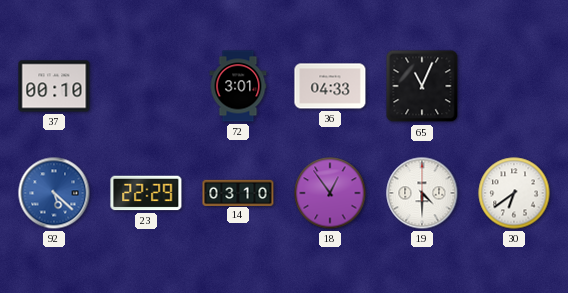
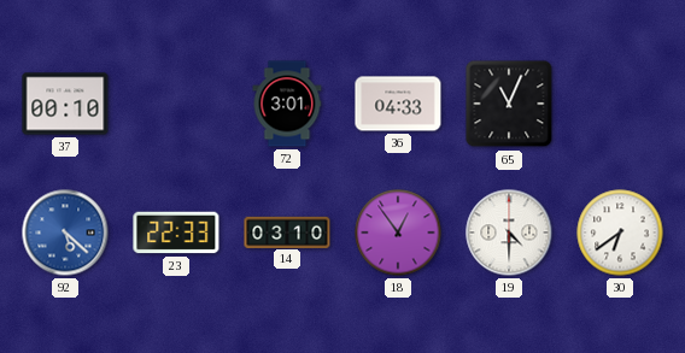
23: 22:29 -> 22:33 (176, 233)
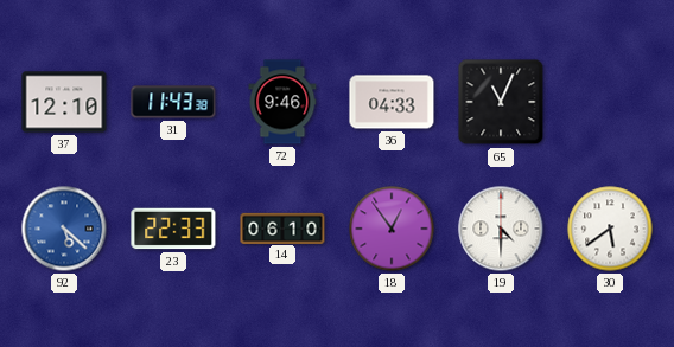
37: 00:10 -> 12:10 (64, 102)
31: none -> 11:43 (173, 102)
72: 3:01 -> 9:46 (282, 102)
14: 03:10 -> 06:10 (282, 227)
30: 6:39 -> 5:39 (610, 229)
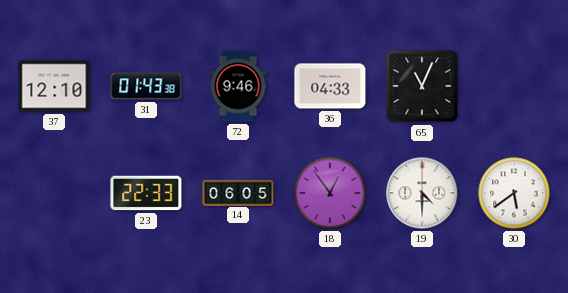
31: 11:43 -> 01:43 (146, 86)
92: 5:22 -> none (64, 229)
14: 06:10 -> 06:05 (238, 192)
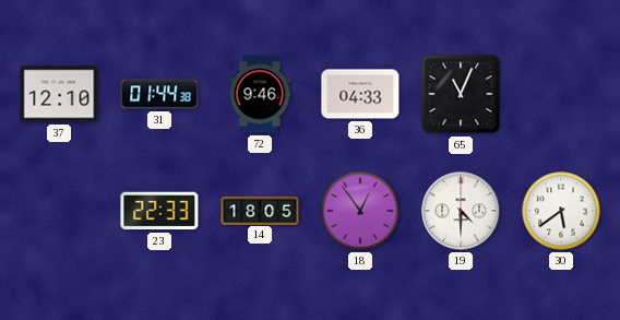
31: 01:43 -> 01:44 (159, 94)
14: 06:05 -> 18:05 (260, 210)
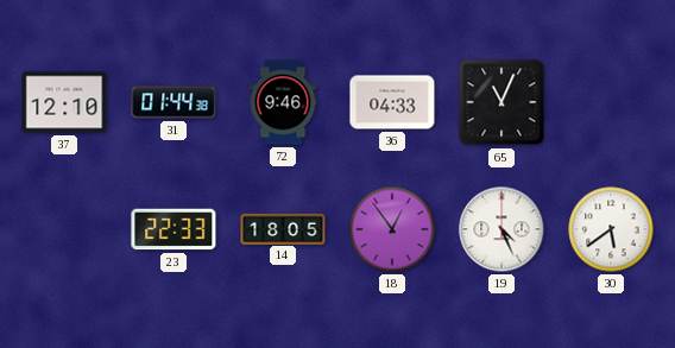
19: 4:30 -> 4:26 (501, 229)
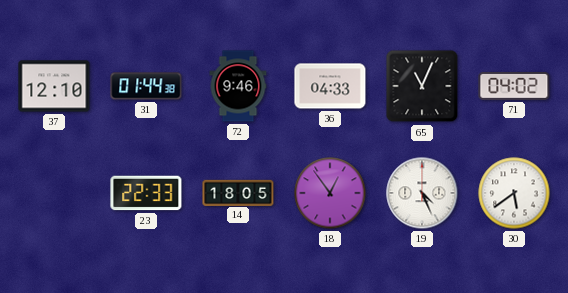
71: none -> 04:02 (514, 86)
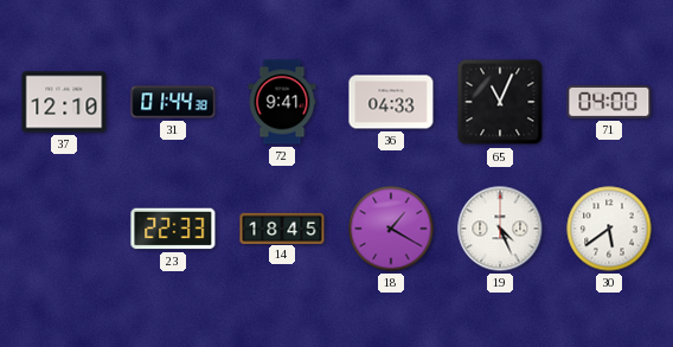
72: 9:46 -> 9:41 (282, 102)
71: 04:02 -> 04:00 (609, 102)
14: 18:05 -> 18:45 (282, 227)
18: 12:54 -> 1:20 (391, 229)
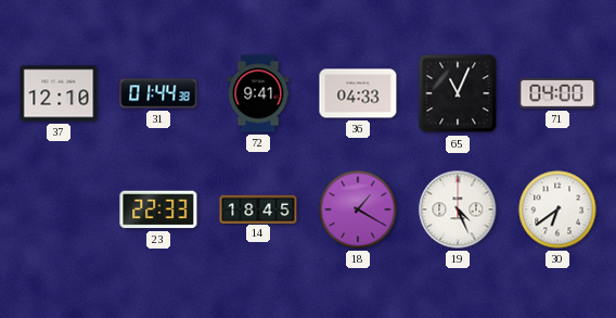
30: 5:39 -> 6:39 (557, 209)
